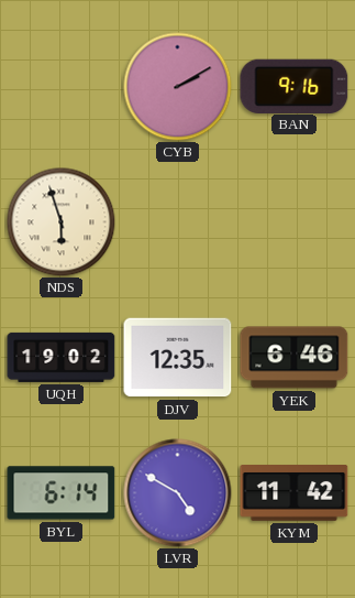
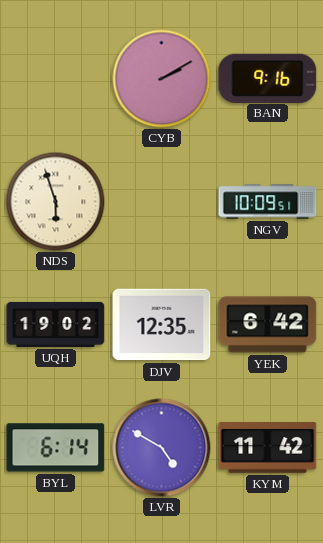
NGV: none -> 10:09 (268, 202)
YEK: 6:46 -> 6:42 (268, 325)
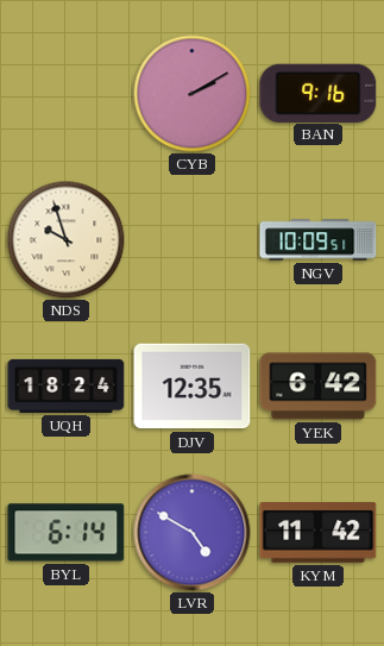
NDS: 5:57 -> 9:57 (67, 240)
UQH: 19:02 -> 18:24 (67, 385)
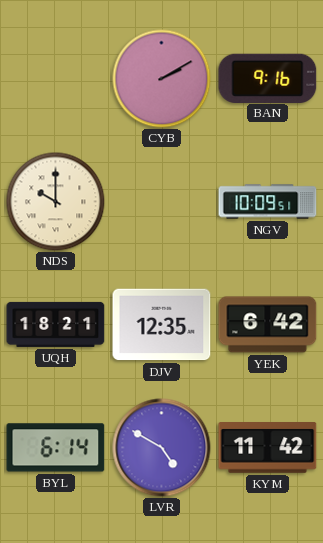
NDS: 9:57 -> 10:00 (56, 202)
UQH: 18:24 -> 18:21 (56, 324)
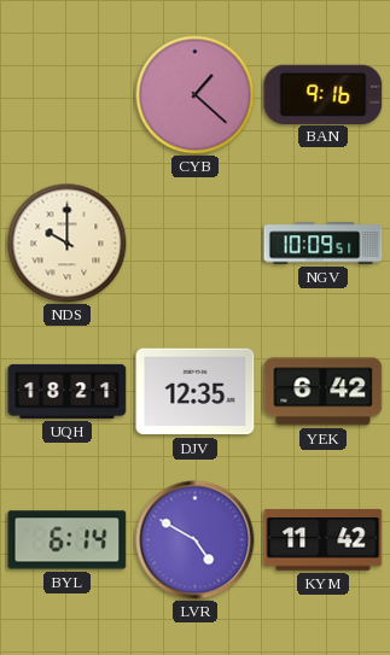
CYB: 2:10 -> 1:22 (196, 95)
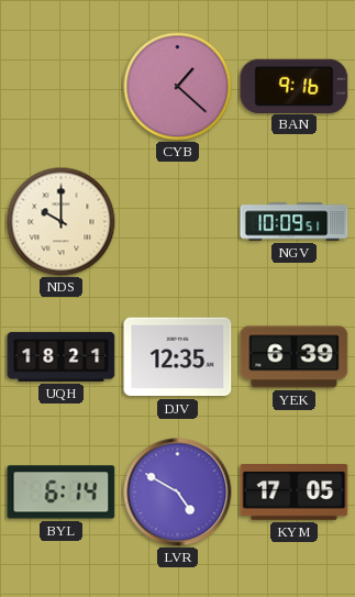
YEK: 6:42 -> 6:39 (295, 357)
KYM: 11:42 -> 17:05 (295, 493)
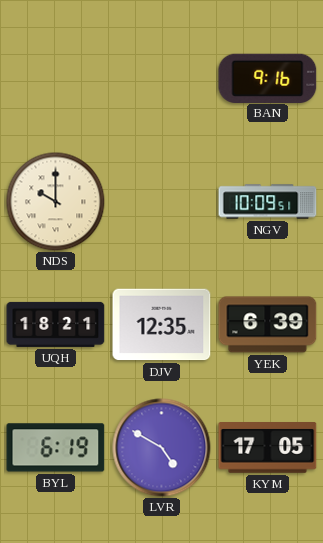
CYB: 1:22 -> none (178, 87)
BYL: 6:14 -> 6:19 (56, 448)
